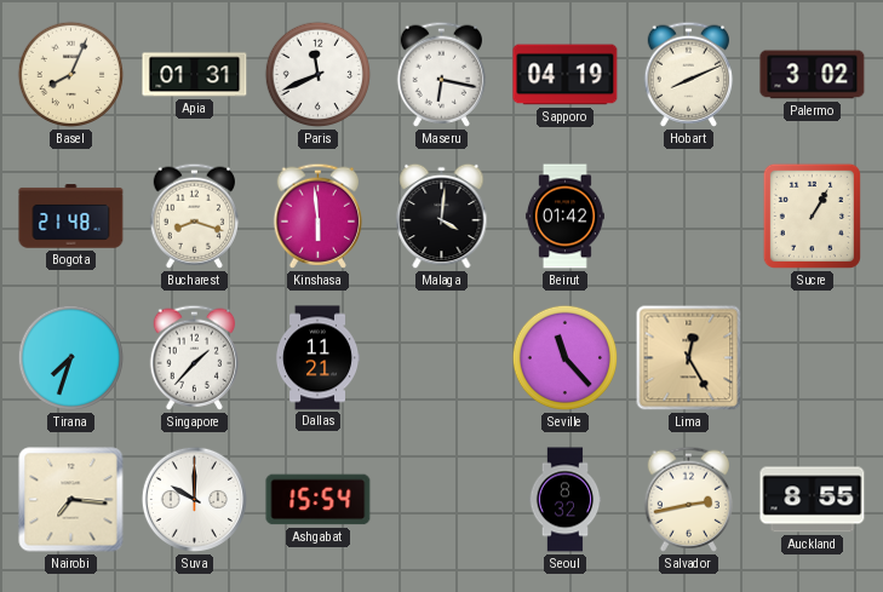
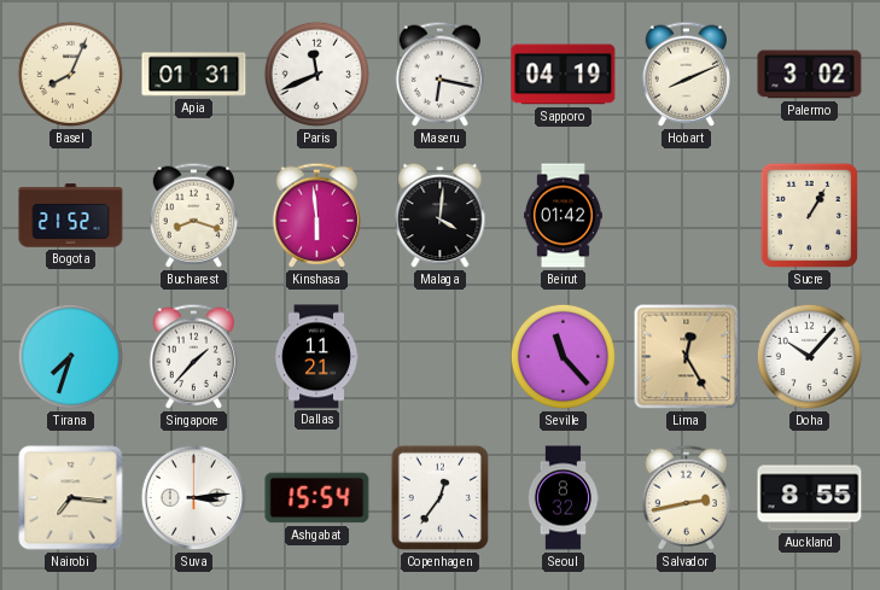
Bogota: 21:48 -> 21:52 (71, 216)
Doha: none -> 10:07 (810, 357)
Suva: 10:00 -> 3:14 (193, 497)
Copenhagen: none -> 12:36 (439, 497)
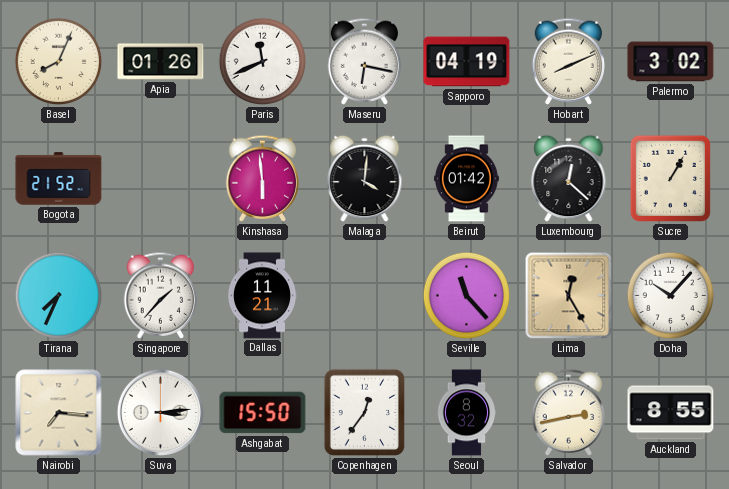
Apia: 01:31 -> 01:26 (161, 62)
Bucharest: 8:18 -> none (194, 215)
Luxembourg: none -> 12:22 (569, 179)
Tirana: 7:33 -> 7:34 (59, 296)
Ashgabat: 15:54 -> 15:50 (263, 413)
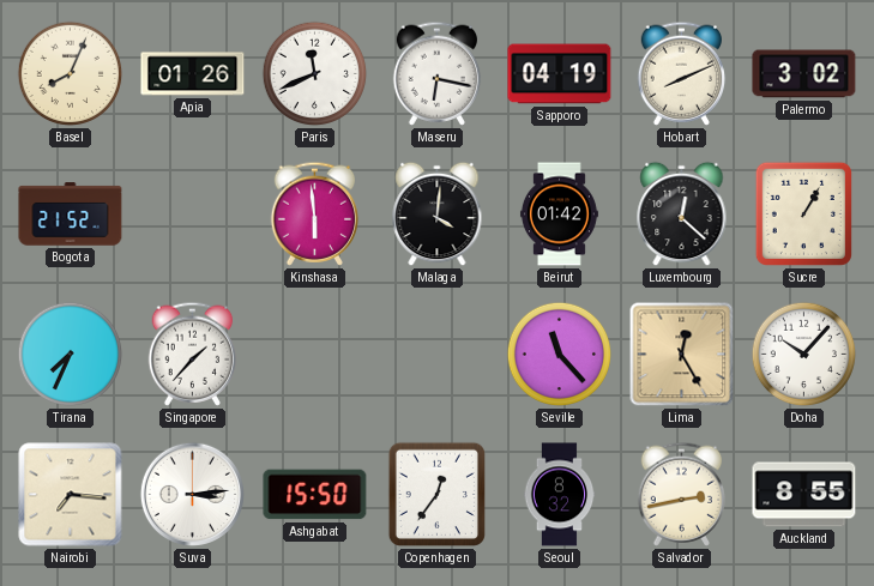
Dallas: 11:21 -> none (262, 296)
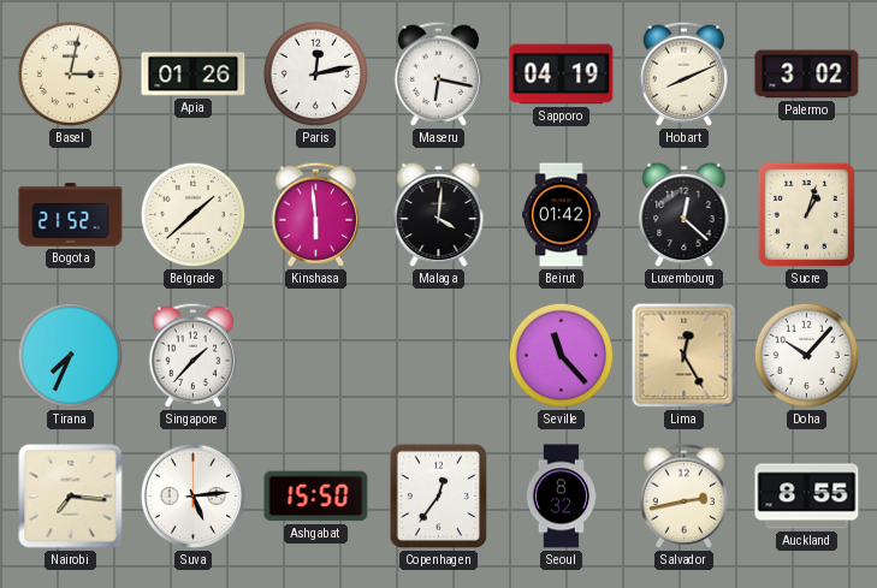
Basel: 8:04 -> 3:02 (71, 75)
Paris: 11:41 -> 12:13 (316, 75)
Belgrade: none -> 1:38 (194, 215)
Sucre: 1:05 -> 1:03 (806, 214)
Suva: 3:14 -> 5:14 (192, 495)
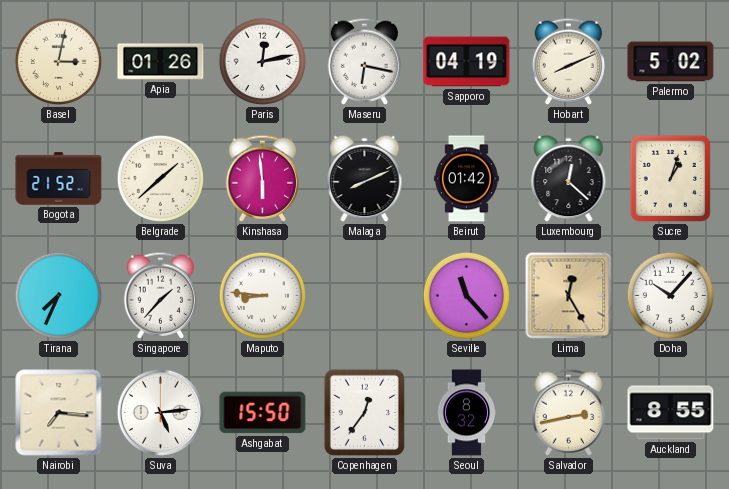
Palermo: 3:02 -> 5:02 (671, 62)
Malaga: 4:01 -> 8:11 (365, 179)
Maputo: none -> 8:46 (263, 296)
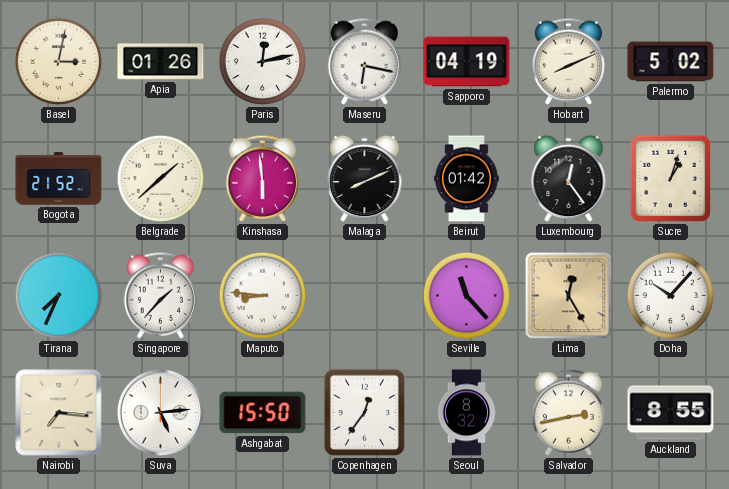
Luxembourg: 12:22 -> 12:24 (569, 179)
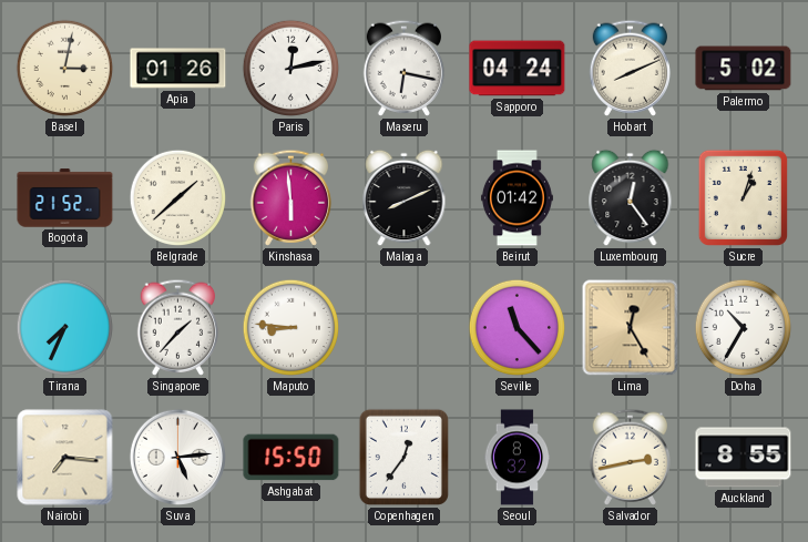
Sapporo: 04:19 -> 04:24 (518, 69)
Doha: 10:07 -> 10:35 (744, 328)
